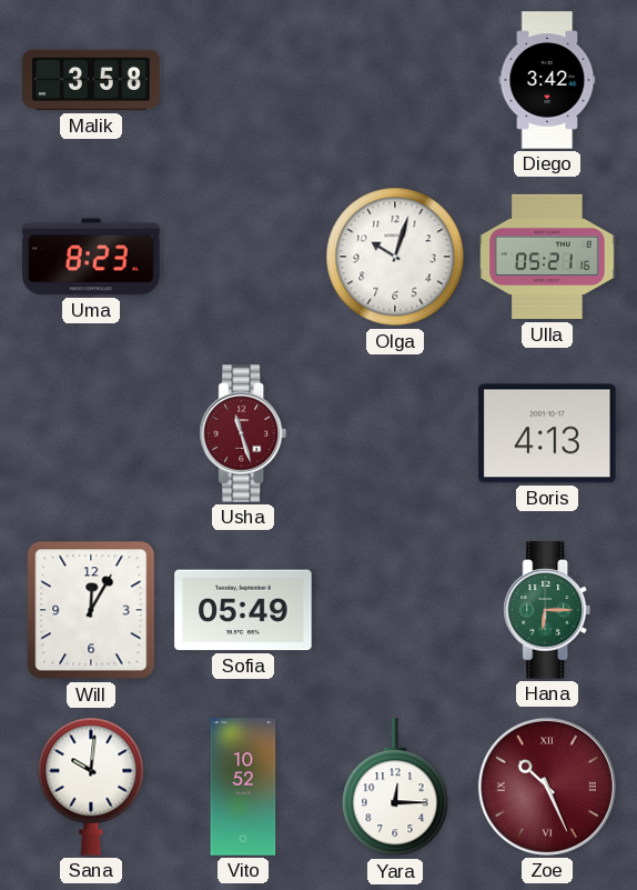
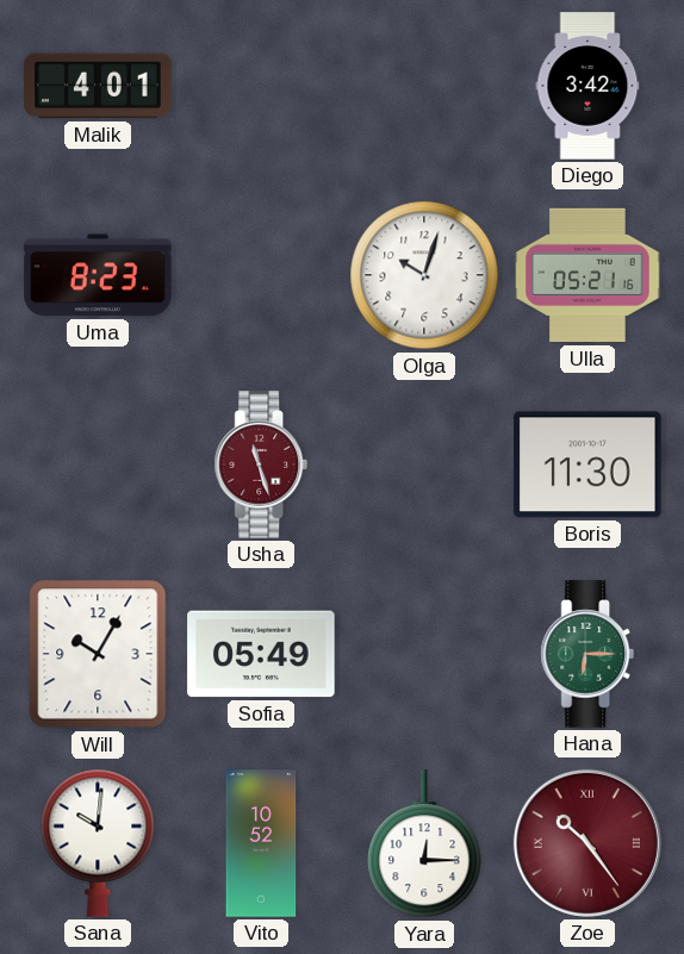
Malik: 3:58 -> 4:01 (98, 86)
Boris: 4:13 -> 11:30 (587, 464)
Will: 12:05 -> 10:05 (98, 654)
Zoe: 10:26 -> 10:24 (587, 843)
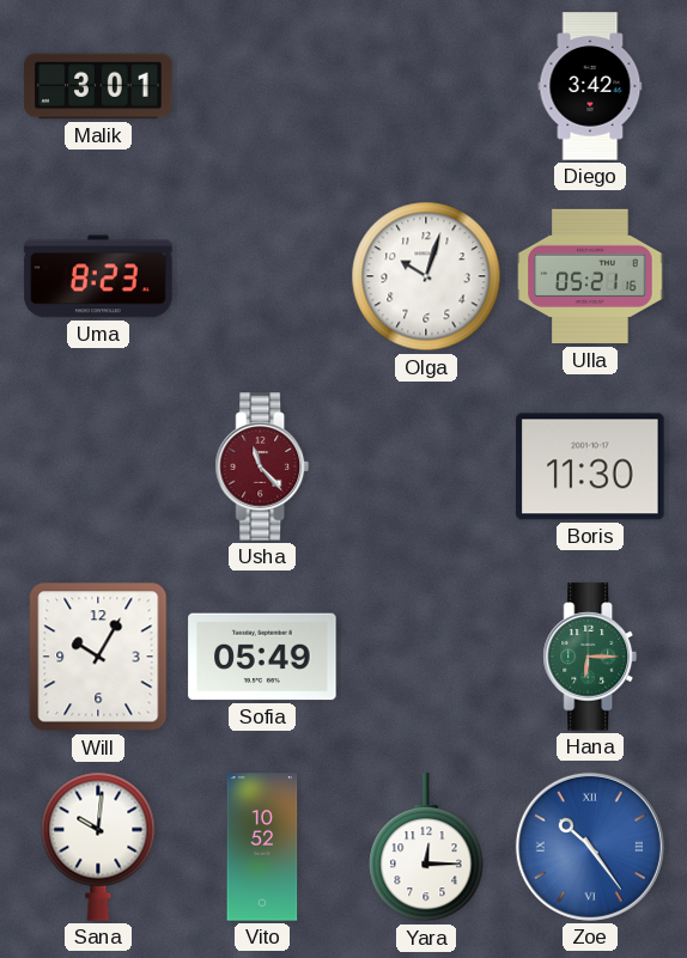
Malik: 4:01 -> 3:01 (98, 86)
Usha: 11:27 -> 11:23 (262, 466)
Zoe dial: burgundy -> blue (590, 847)
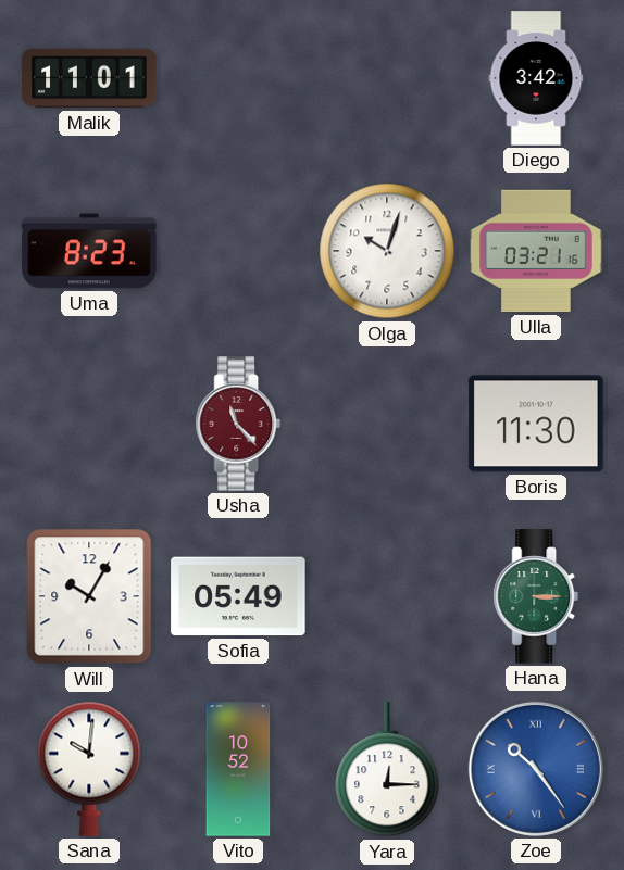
Malik: 3:01 -> 11:01 (89, 78)
Ulla: 05:21 -> 03:21 (536, 251)
Hana: 6:15 -> 3:15 (536, 596)
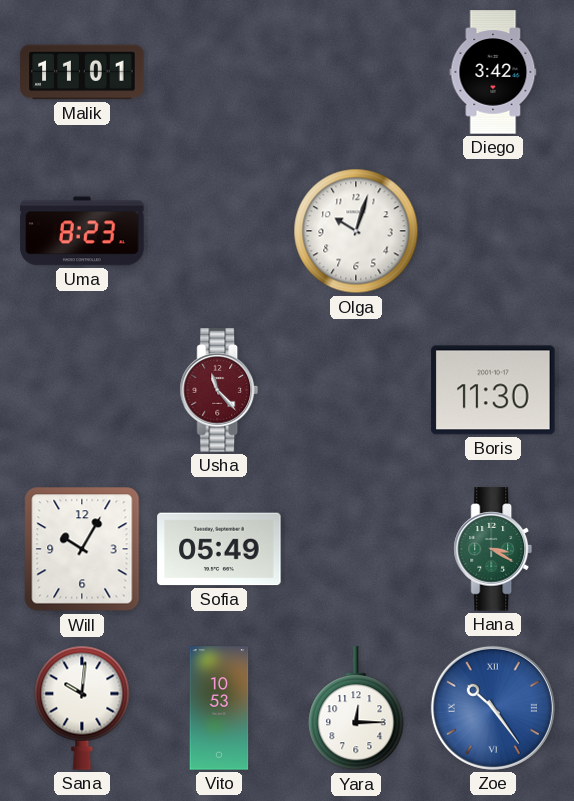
Ulla: 03:21 -> none (536, 251)
Hana: 3:15 -> 3:20 (493, 549)
Vito: 10:52 -> 10:53 (219, 708)
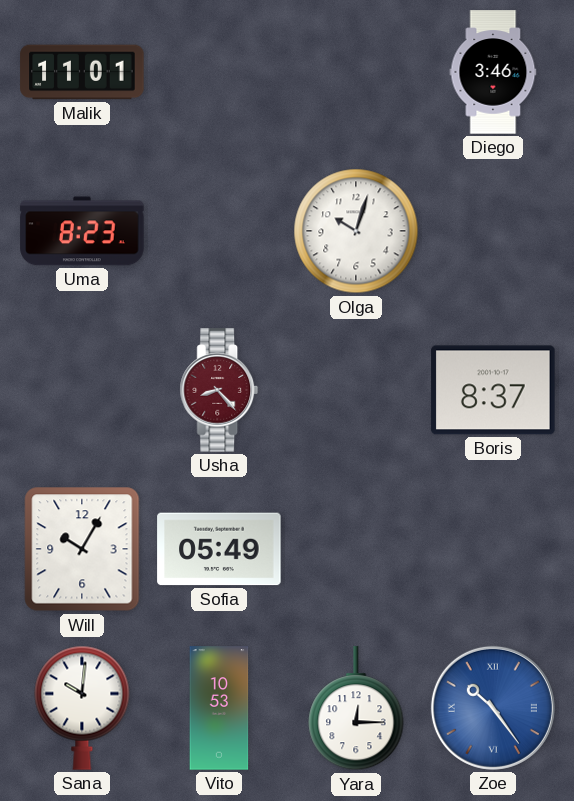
Diego: 3:42 -> 3:46 (493, 72)
Usha: 11:23 -> 8:23 (219, 390)
Boris: 11:30 -> 8:37 (493, 390)
Hana: 3:20 -> none (493, 549)
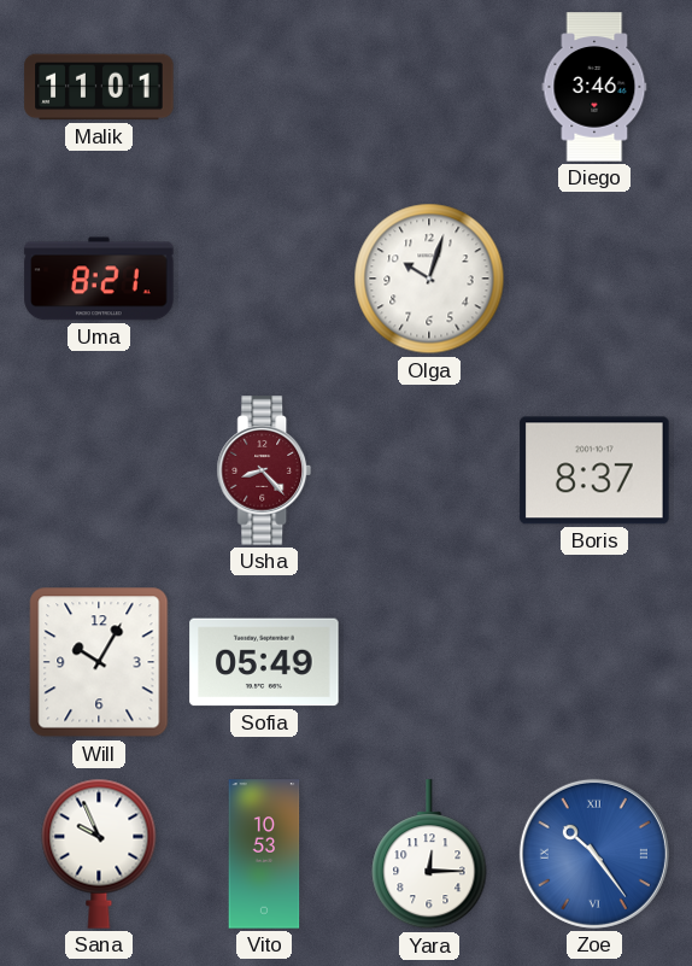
Uma: 8:23 -> 8:21 (99, 279)
Sana: 10:01 -> 9:56 (99, 854)
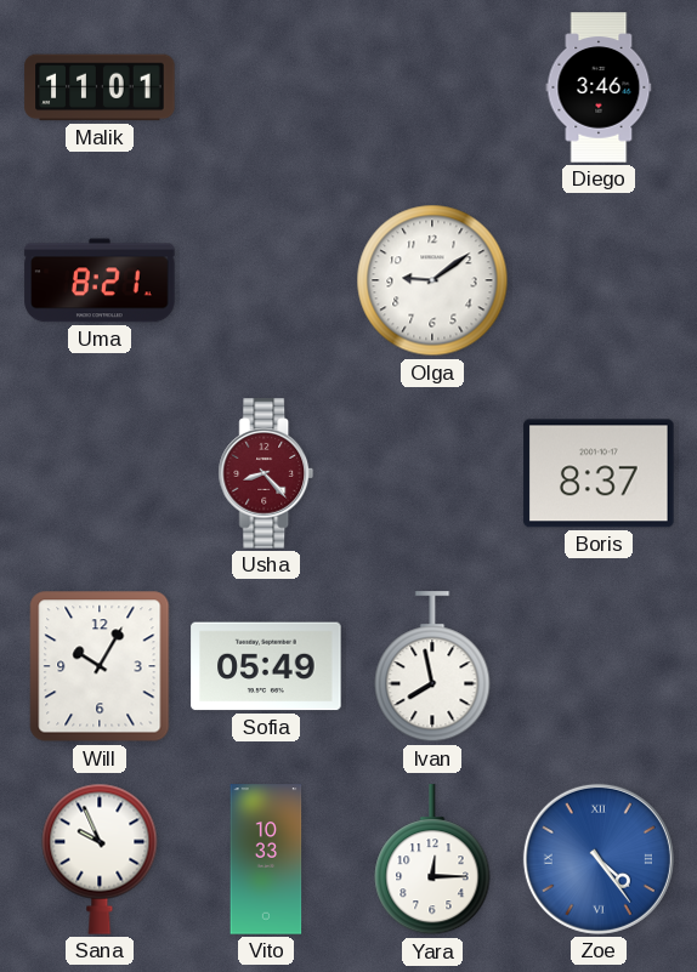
Olga: 10:03 -> 9:09 (432, 280)
Ivan: none -> 7:58 (432, 667)
Vito: 10:53 -> 10:33 (266, 859)
Zoe: 10:24 -> 4:24 (599, 859)
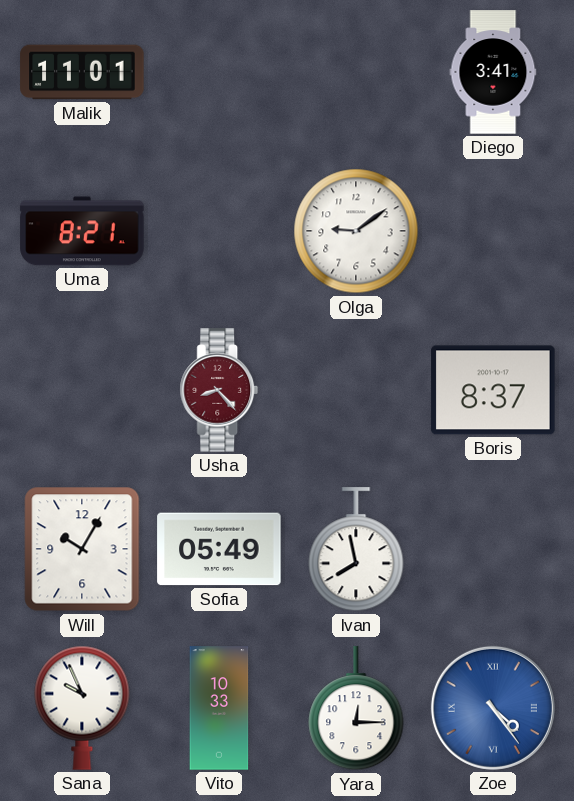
Diego: 3:46 -> 3:41 (493, 72)
